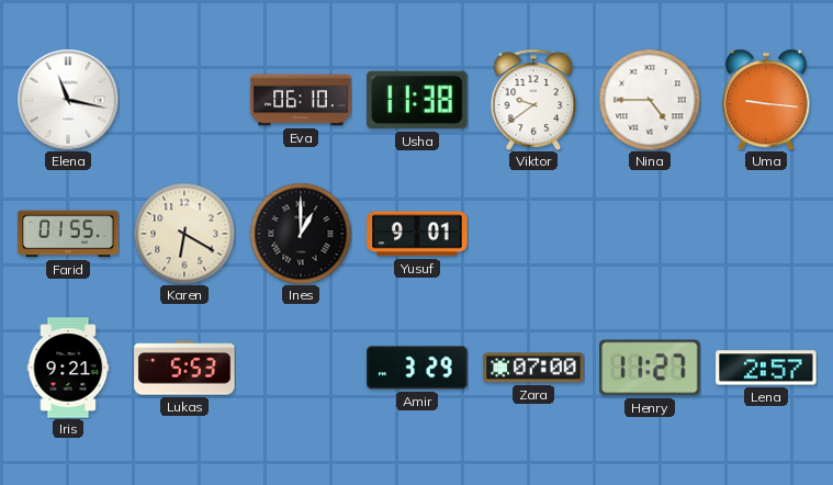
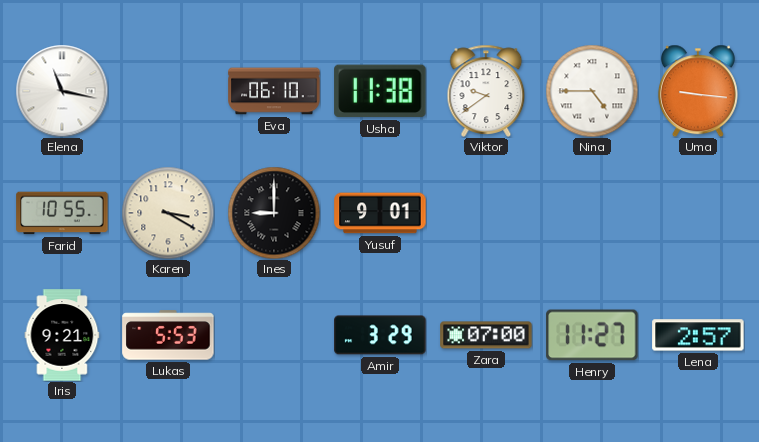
Farid: 01:55 -> 10:55 (62, 213)
Karen: 6:20 -> 3:20 (168, 213)
Ines: 1:00 -> 9:00 (274, 213)
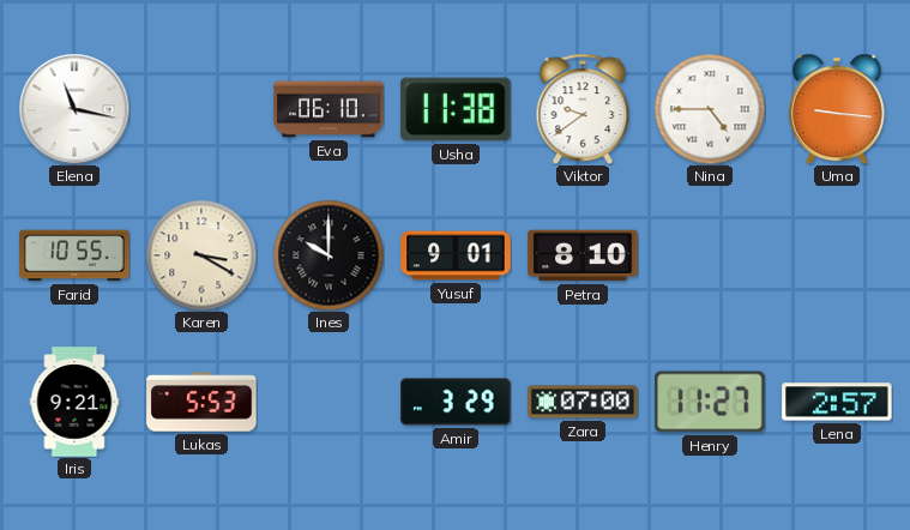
Ines: 9:00 -> 10:00 (329, 255)
Petra: none -> 8:10 (583, 255)
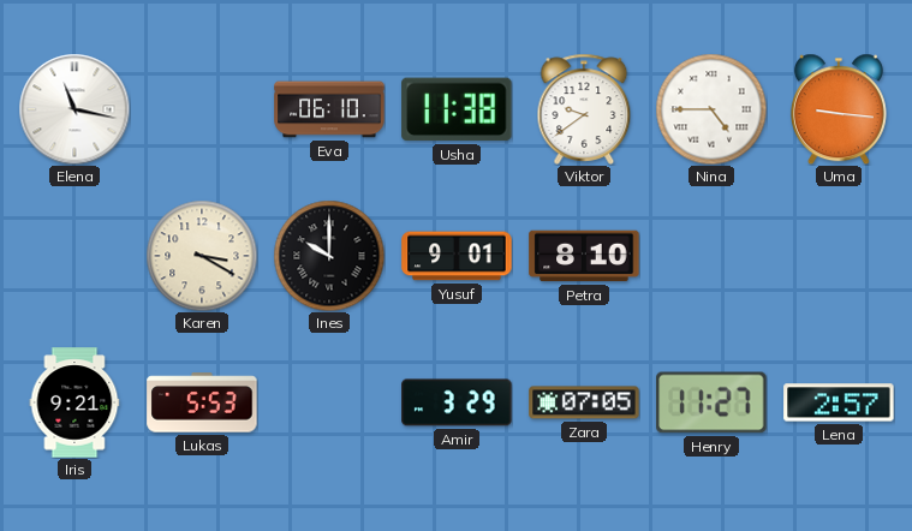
Farid: 10:55 -> none (74, 255)
Zara: 07:00 -> 07:05 (584, 402)
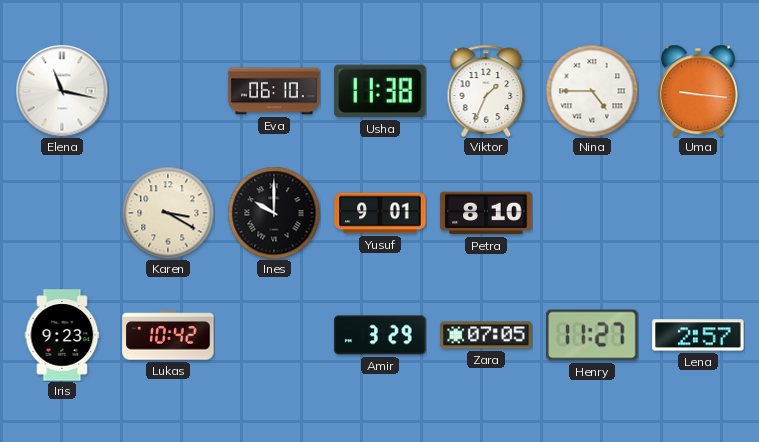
Viktor: 9:39 -> 1:34 (486, 91)
Iris: 9:21 -> 9:23 (62, 335)
Lukas: 5:53 -> 10:42 (168, 335)
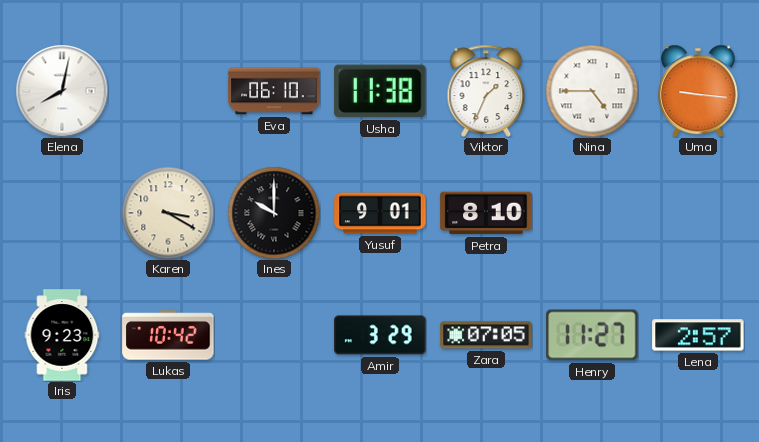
Elena: 11:17 -> 8:02 (62, 91)
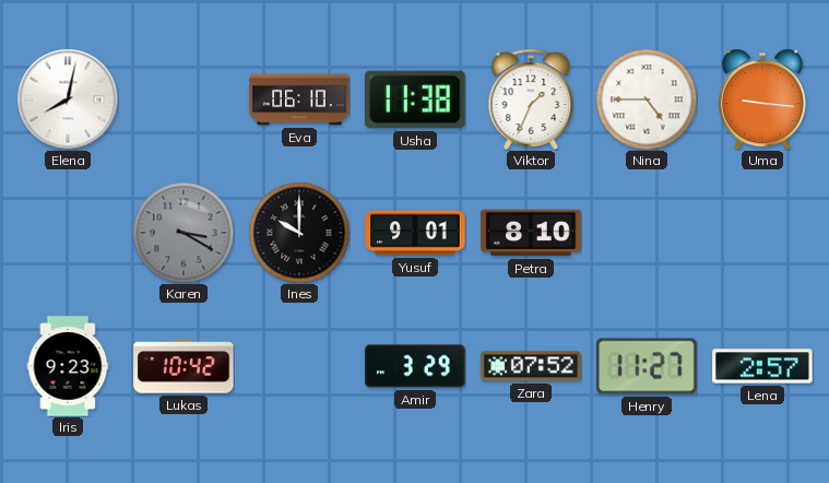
Karen dial: cream -> grey (183, 233)
Zara: 07:05 -> 07:52 (531, 366)
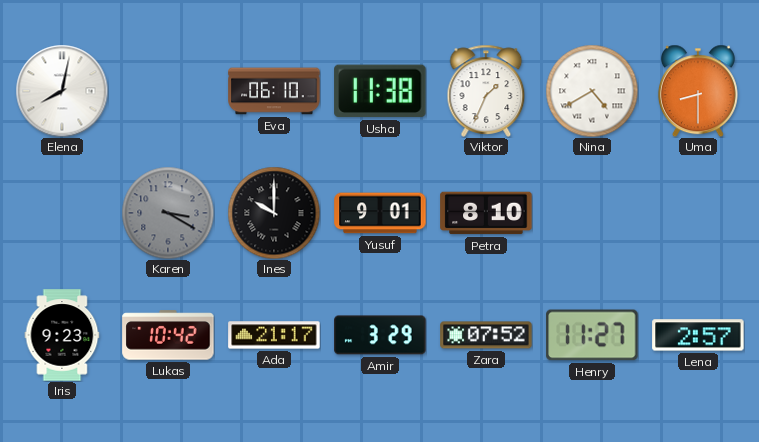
Nina: 4:45 -> 4:40 (592, 91)
Uma: 9:16 -> 8:30 (698, 91)
Ada: none -> 21:17 (274, 335)
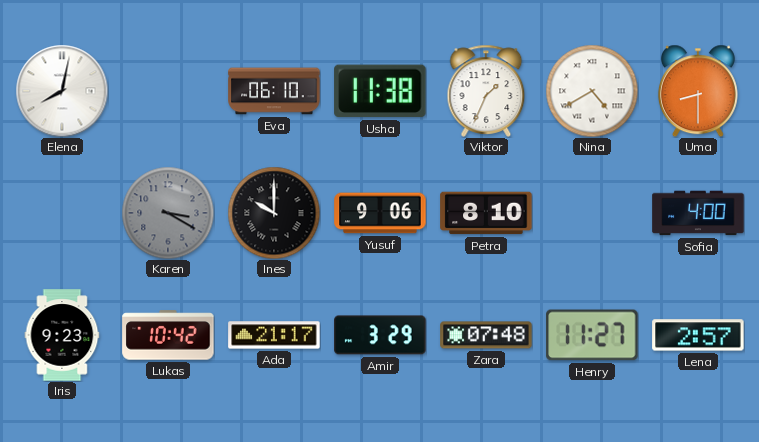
Yusuf: 9:01 -> 9:06 (380, 213)
Sofia: none -> 4:00 (698, 213)
Zara: 07:52 -> 07:48 (486, 335)
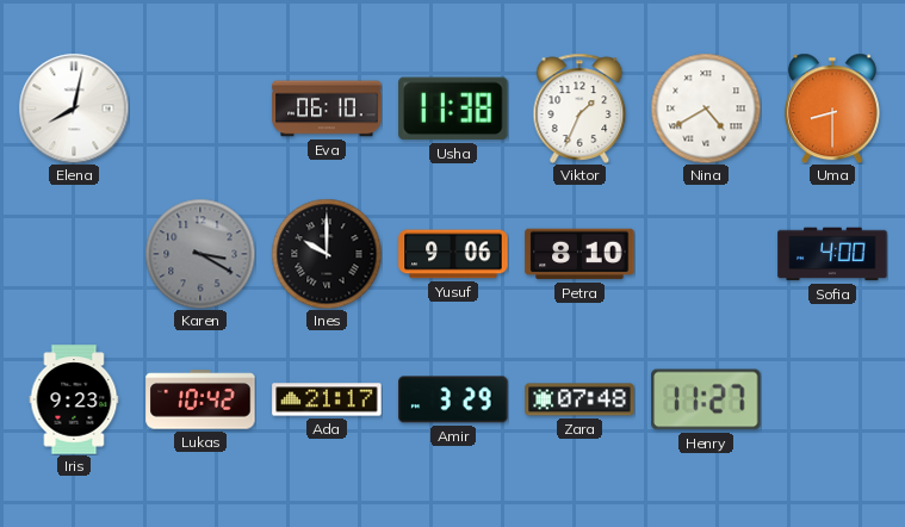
Lena: 2:57 -> none (698, 335)
